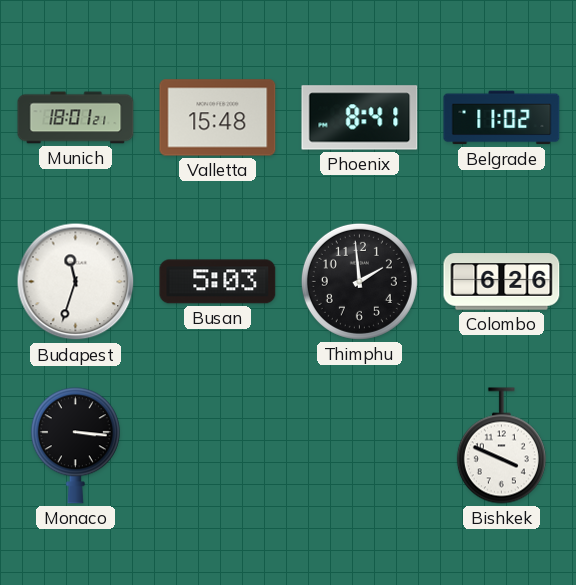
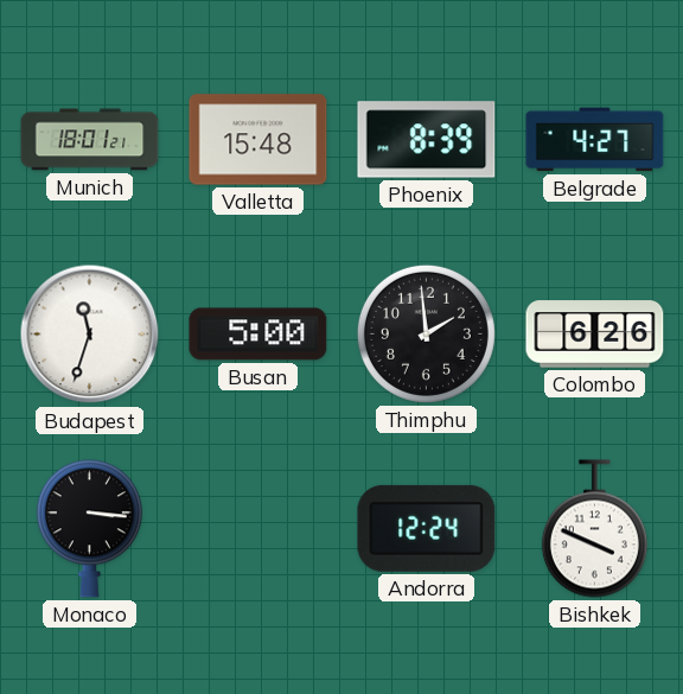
Phoenix: 8:41 -> 8:39 (427, 140)
Belgrade: 11:02 -> 4:27 (595, 140)
Busan: 5:03 -> 5:00 (258, 335)
Andorra: none -> 12:24 (427, 528)
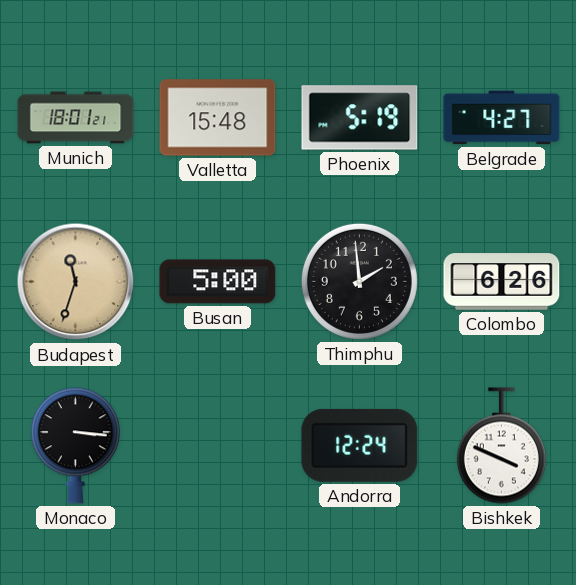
Phoenix: 8:39 -> 5:19 (360, 118)
Budapest dial: white -> champagne (76, 282)
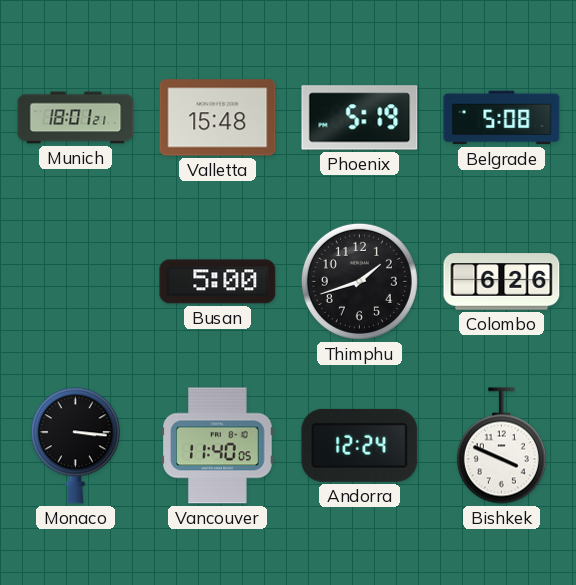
Belgrade: 4:27 -> 5:08 (502, 118)
Budapest: 11:33 -> none (76, 282)
Thimphu: 1:59 -> 1:42 (359, 281)
Vancouver: none -> 11:40 (218, 446)
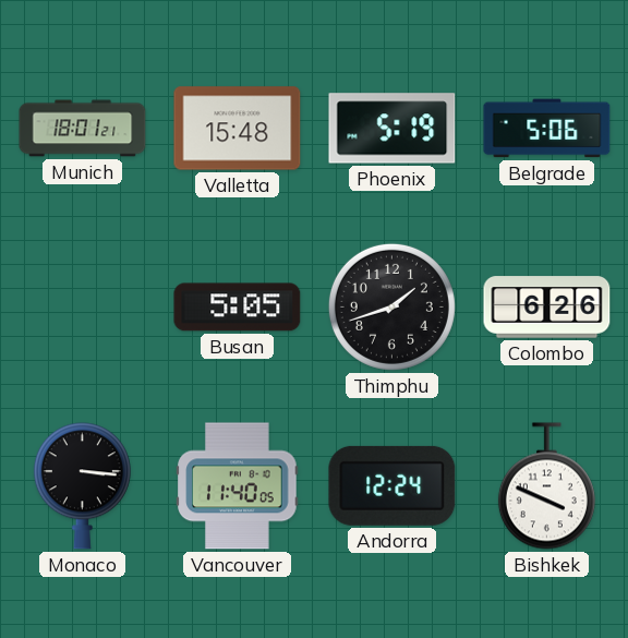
Belgrade: 5:08 -> 5:06 (547, 129)
Busan: 5:00 -> 5:05 (238, 308)
